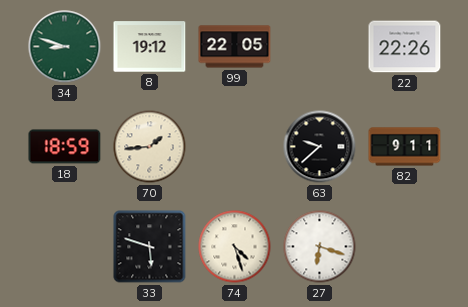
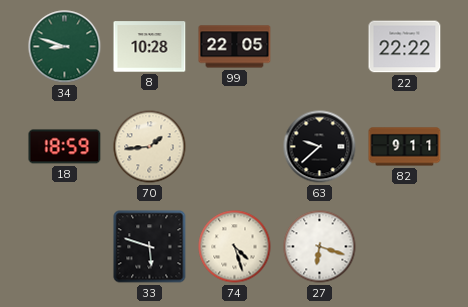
8: 19:12 -> 10:28 (150, 47)
22: 22:26 -> 22:22 (405, 47)
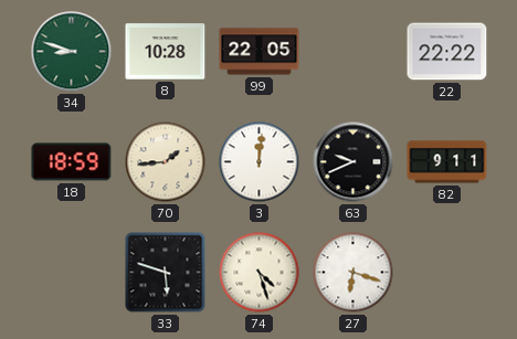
3: none -> 12:01 (260, 162)
63: 9:38 -> 9:41 (354, 162)
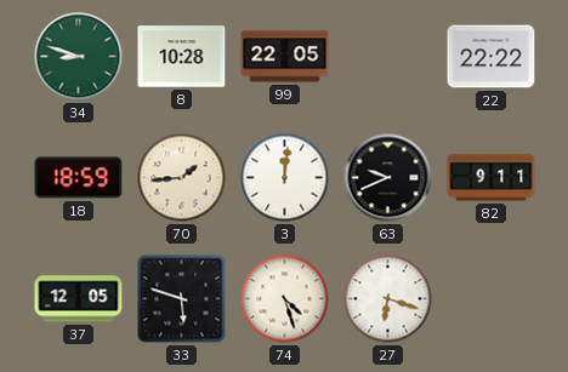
37: none -> 12:05 (79, 299)
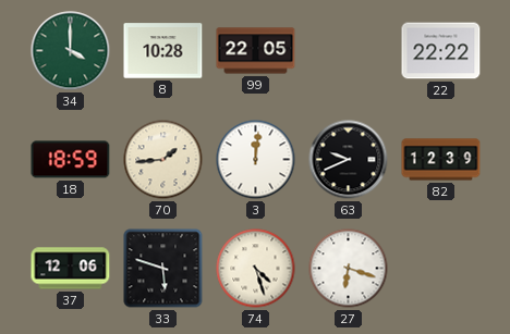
34: 8:48 -> 4:00 (71, 51)
82: 9:11 -> 12:39 (441, 160)
37: 12:05 -> 12:06 (71, 269)
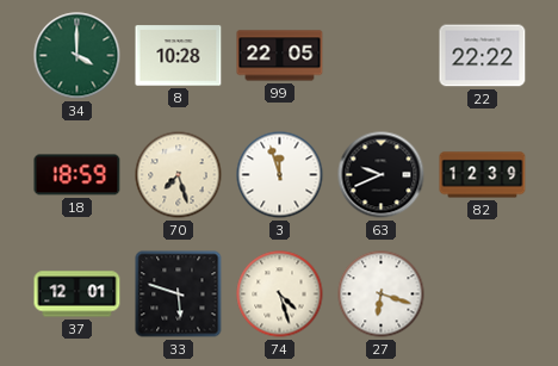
70: 1:44 -> 7:27 (179, 175)
3: 12:01 -> 11:57 (280, 175)
37: 12:06 -> 12:01 (77, 294)
